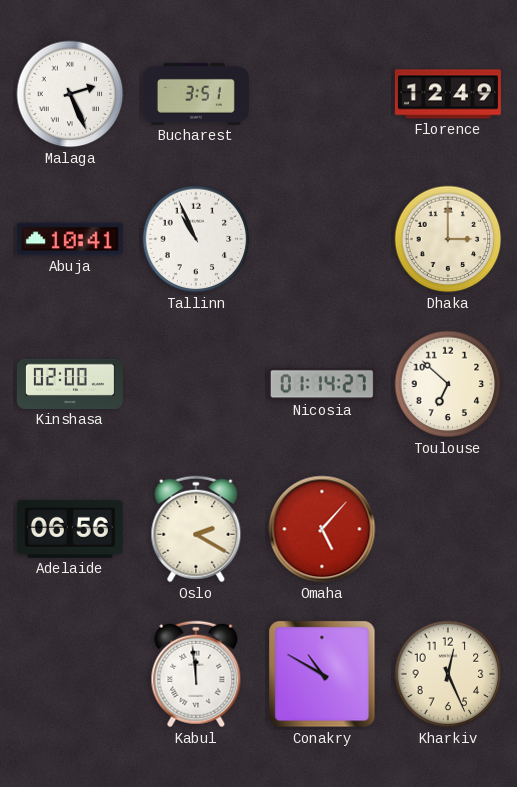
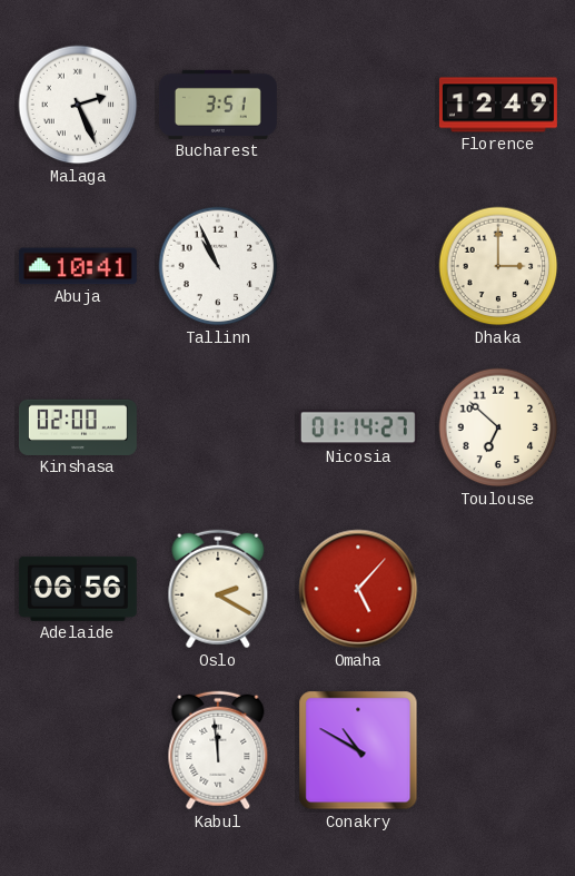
Kharkiv: 12:26 -> none (448, 674)
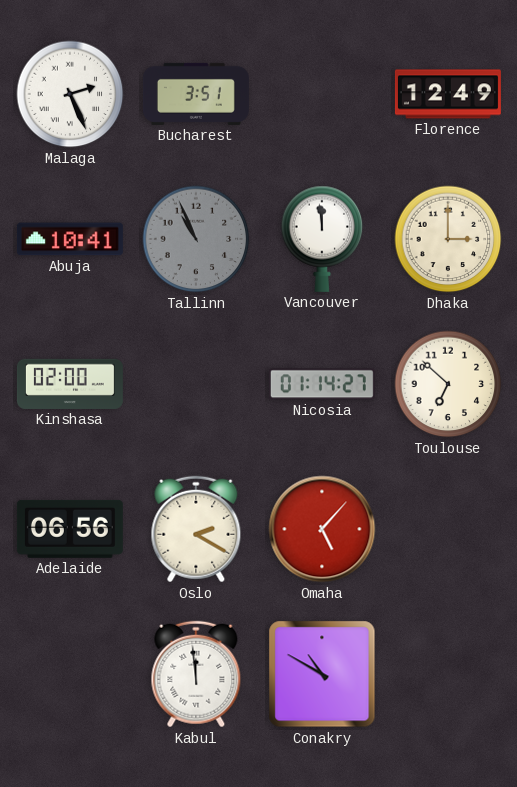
Tallinn dial: white -> grey (196, 239)
Vancouver: none -> 11:59 (322, 239)
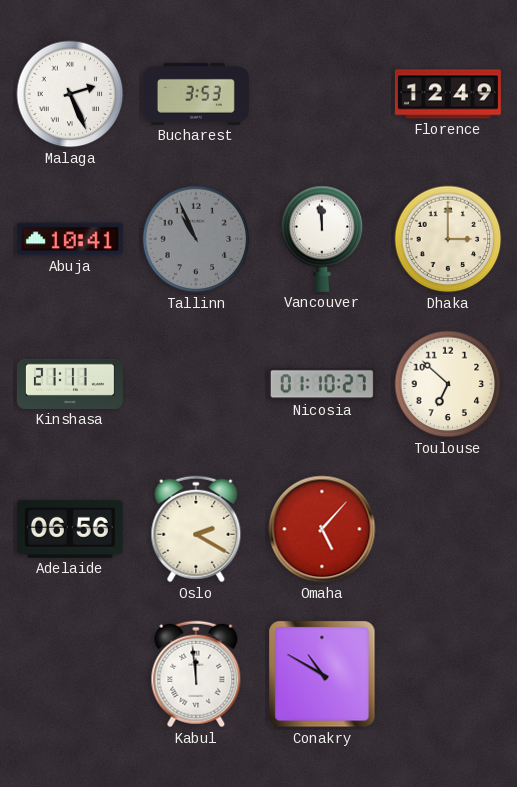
Bucharest: 3:51 -> 3:53 (196, 94)
Kinshasa: 02:00 -> 21:11 (70, 384)
Nicosia: 01:14 -> 01:10 (322, 384)
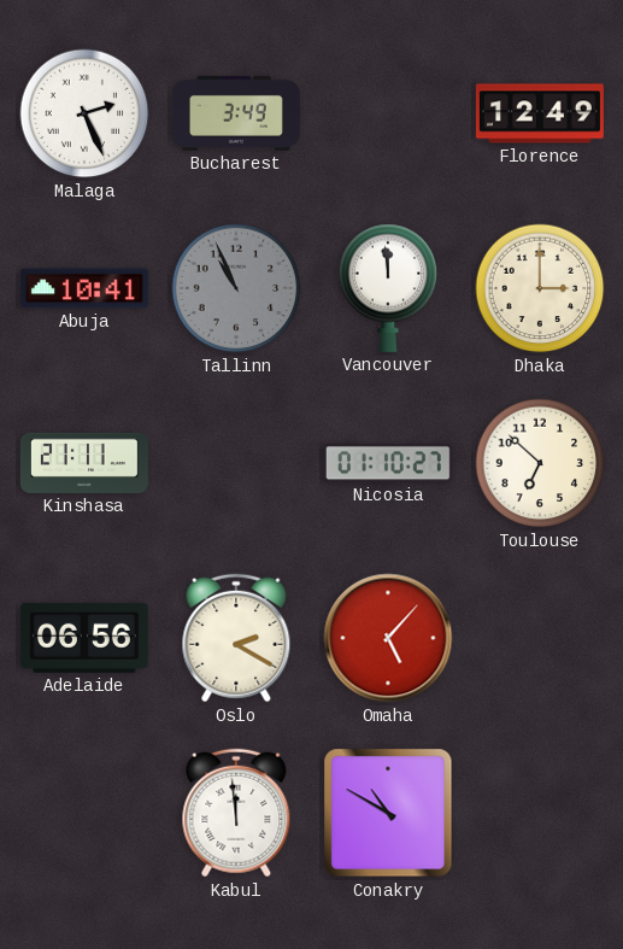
Bucharest: 3:53 -> 3:49 (236, 113)
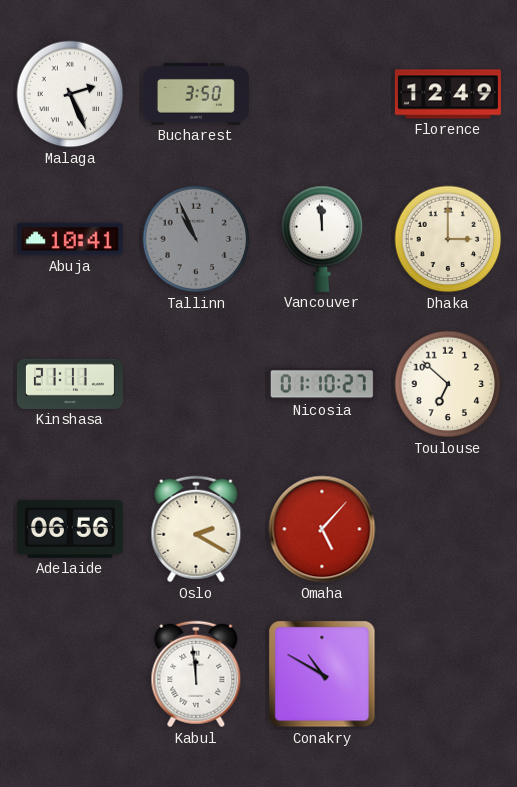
Bucharest: 3:49 -> 3:50 (196, 94)
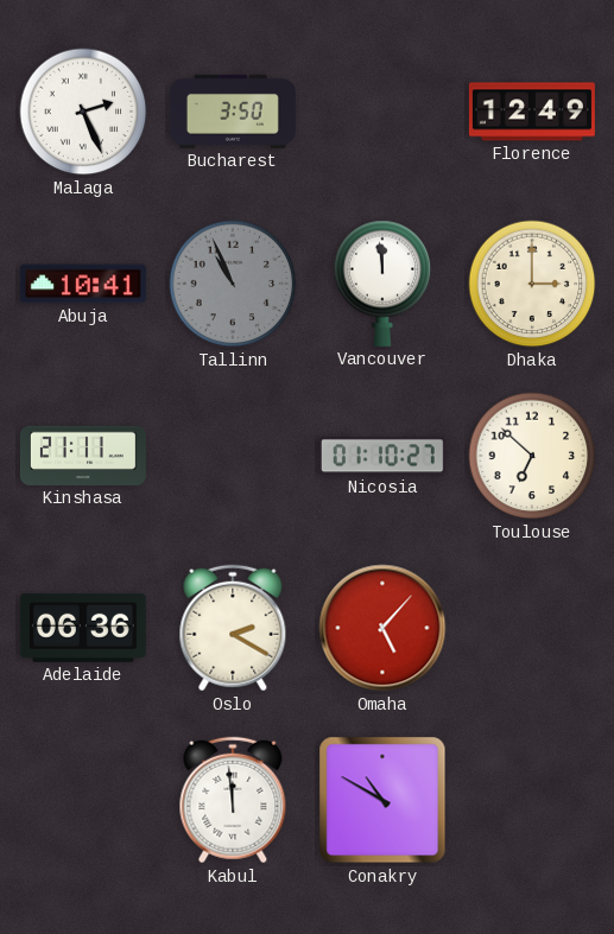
Adelaide: 06:56 -> 06:36 (83, 628)
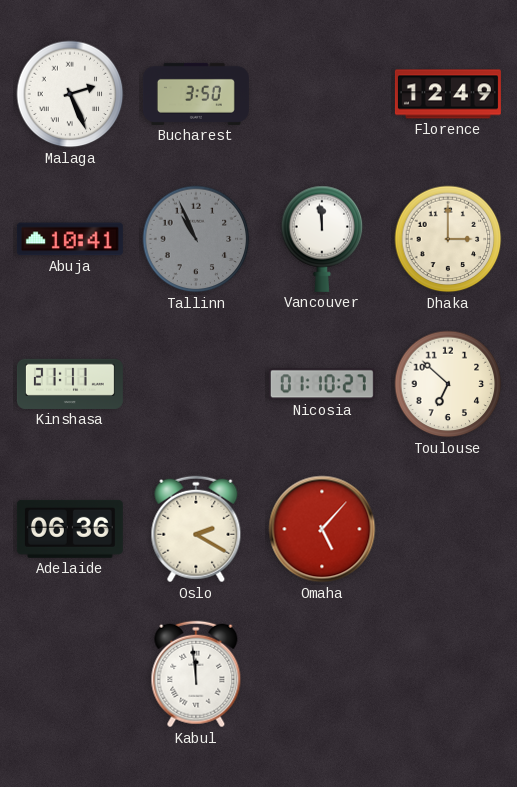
Conakry: 10:50 -> none (382, 800)
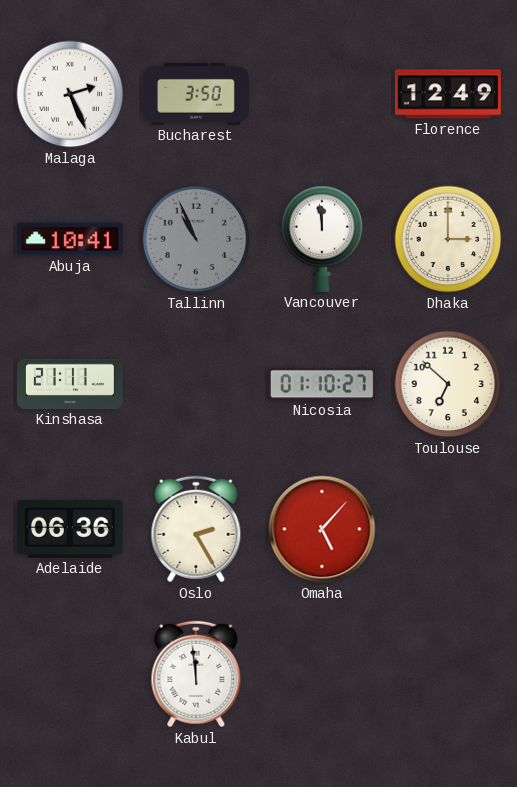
Oslo: 2:20 -> 2:25 (196, 529)
